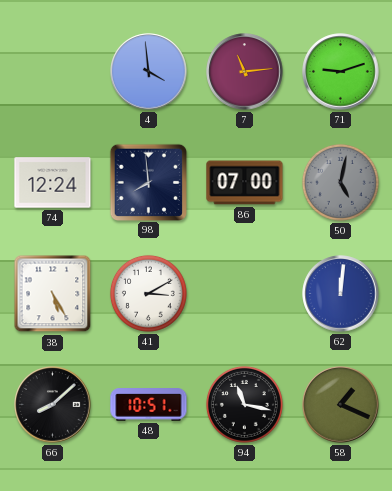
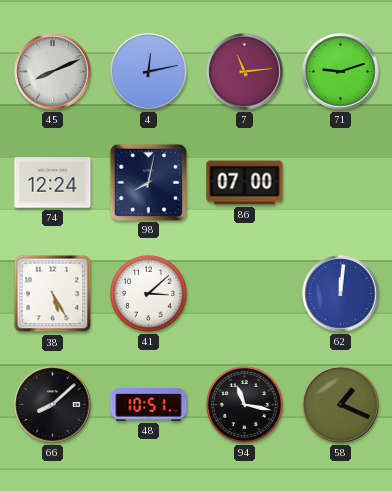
45: none -> 8:11 (53, 72)
4: 3:59 -> 12:13 (149, 72)
98: 7:59 -> 8:02 (148, 182)
50: 5:02 -> none (340, 182)
41: 3:10 -> 3:08 (148, 293)
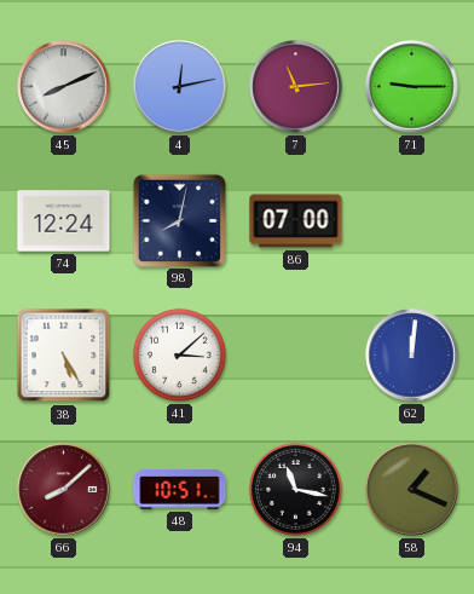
71: 9:12 -> 9:15 (412, 87)
66 dial: black -> burgundy (64, 490)
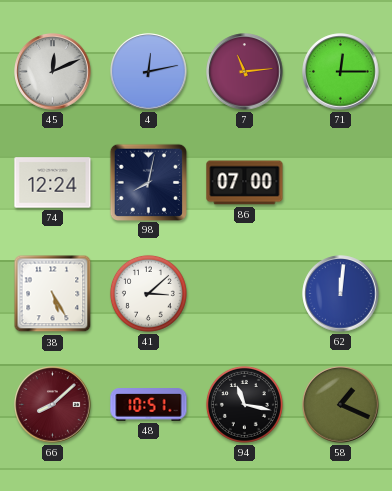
45: 8:11 -> 12:11 (53, 72)
71: 9:15 -> 12:15 (341, 72)
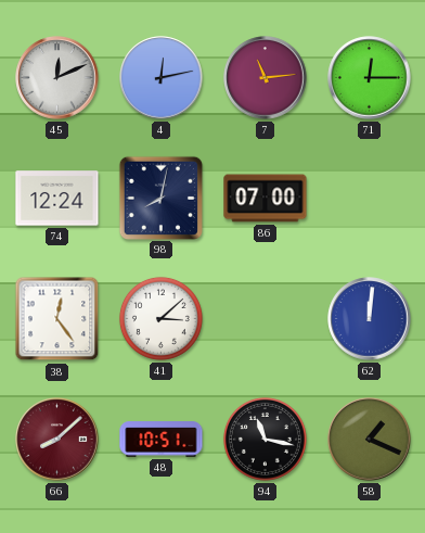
38: 5:25 -> 12:24 (57, 319)
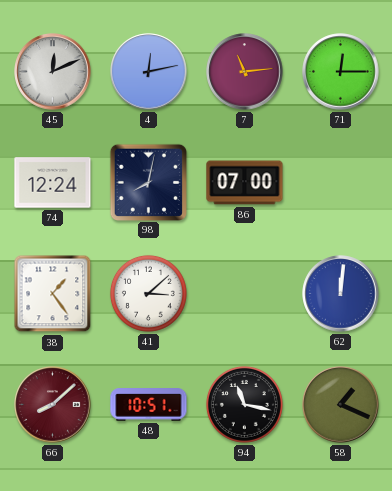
38: 12:24 -> 1:24 (53, 294)
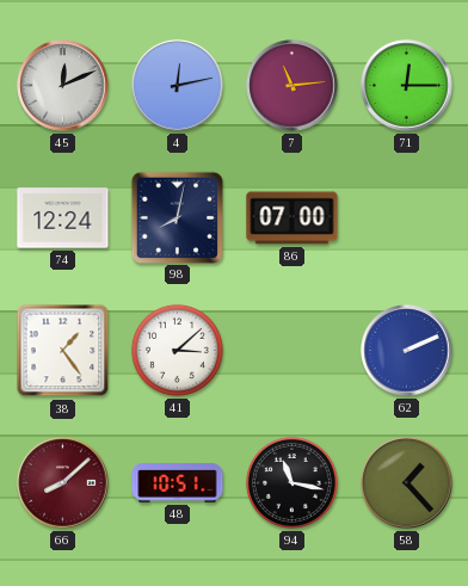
62: 12:01 -> 2:11 (407, 351)
58: 1:19 -> 1:23 (407, 483)
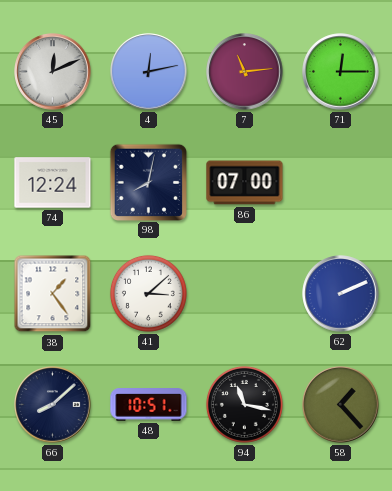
66 dial: burgundy -> navy (53, 405)
